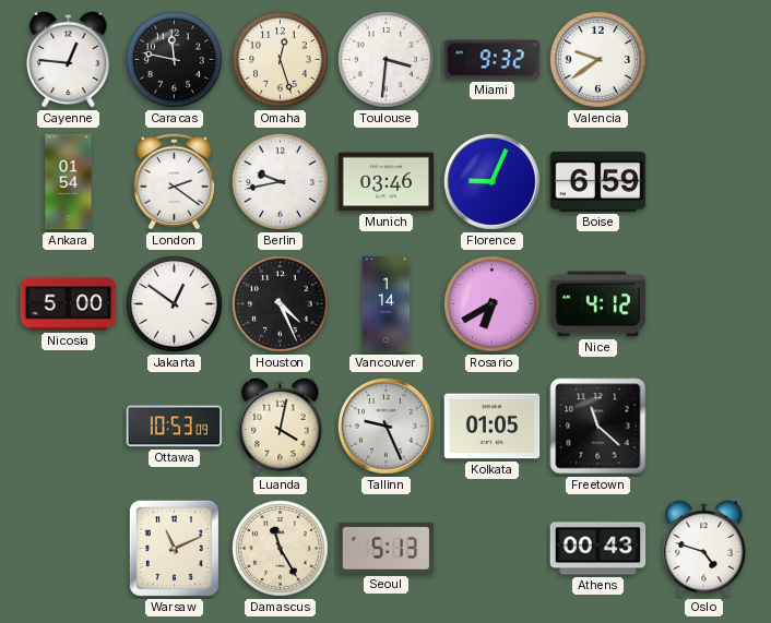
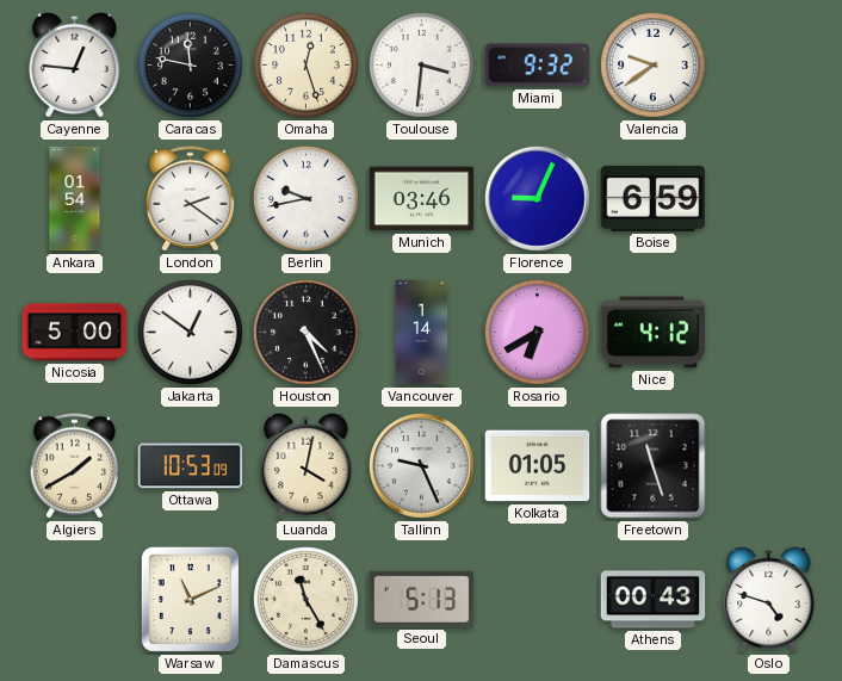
Algiers: none -> 1:40 (74, 466)
Freetown: 11:22 -> 11:27 (654, 466)
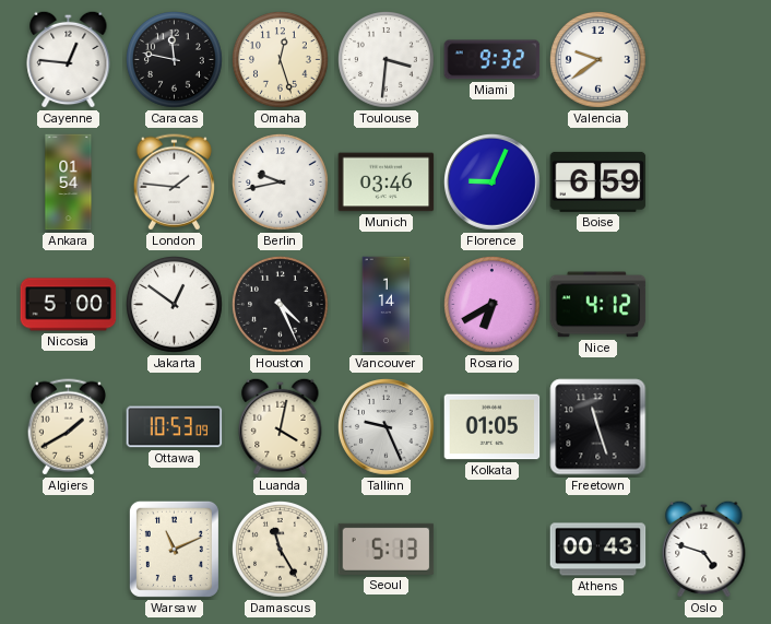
London: 2:21 -> 1:46 (174, 183)
